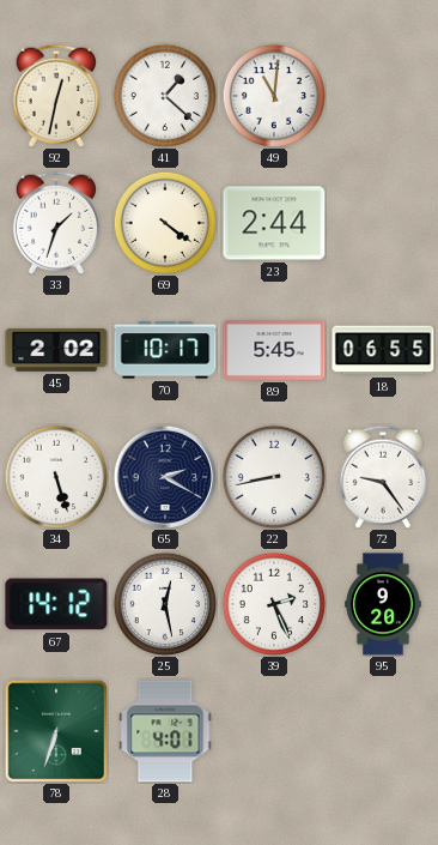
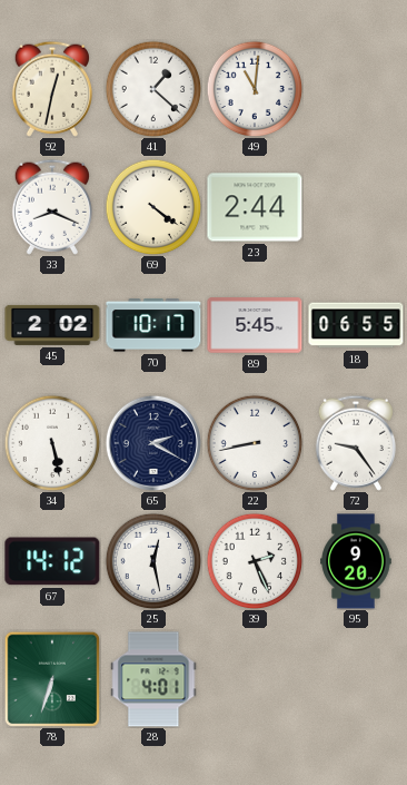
33: 1:33 -> 8:19 (52, 207)
34: 5:27 -> 5:28 (52, 443)
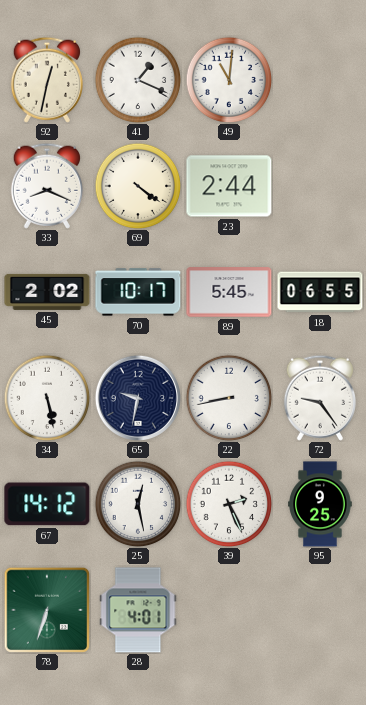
41: 1:22 -> 1:19 (138, 80)
65: 2:20 -> 9:32 (137, 397)
95: 9:20 -> 9:25 (320, 504)
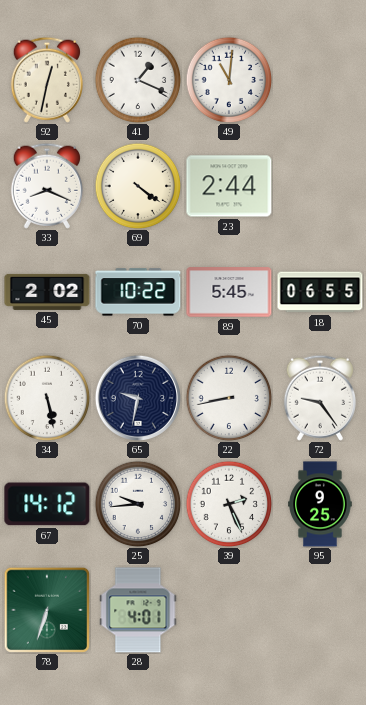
70: 10:17 -> 10:22 (138, 292)
25: 12:28 -> 9:44 (138, 504)
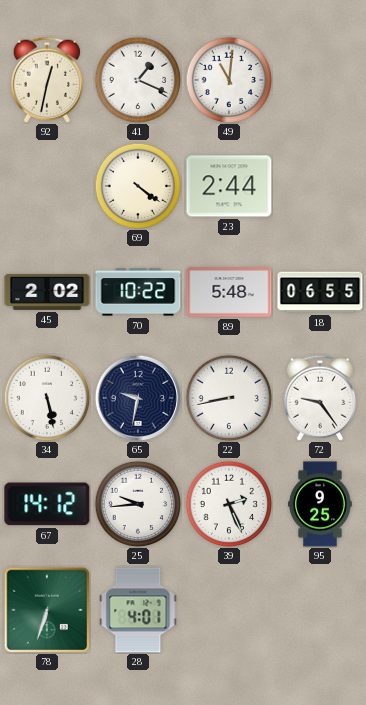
33: 8:19 -> none (47, 186)
89: 5:45 -> 5:48 (229, 292)
